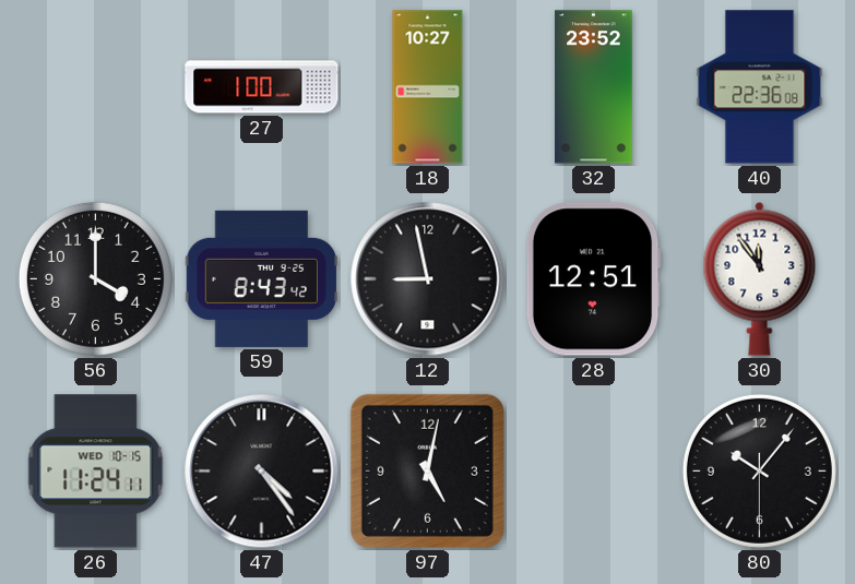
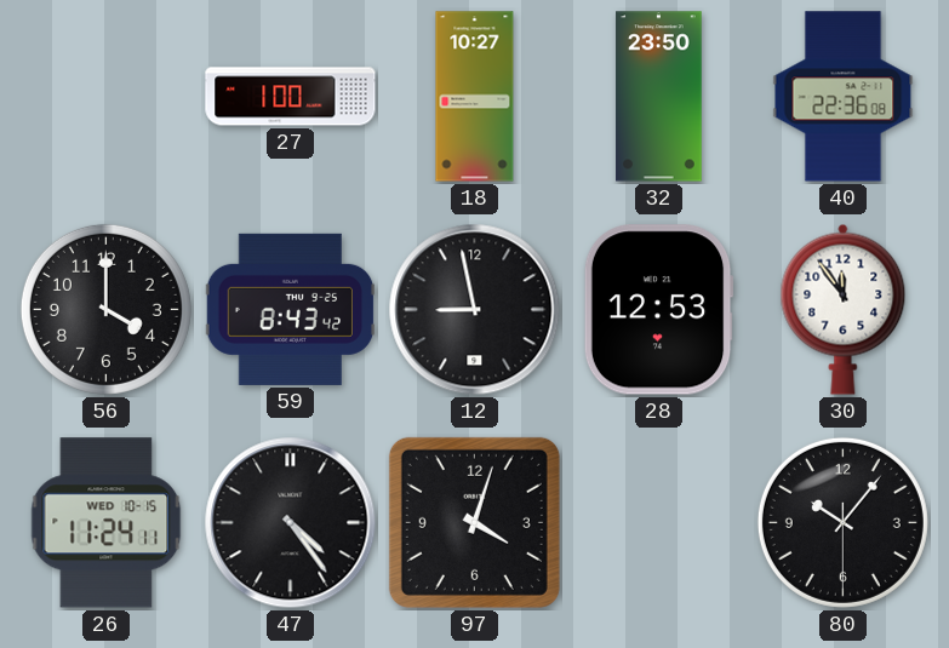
32: 23:52 -> 23:50 (659, 97)
28: 12:51 -> 12:53 (658, 310)
97: 5:02 -> 4:03 (474, 522)
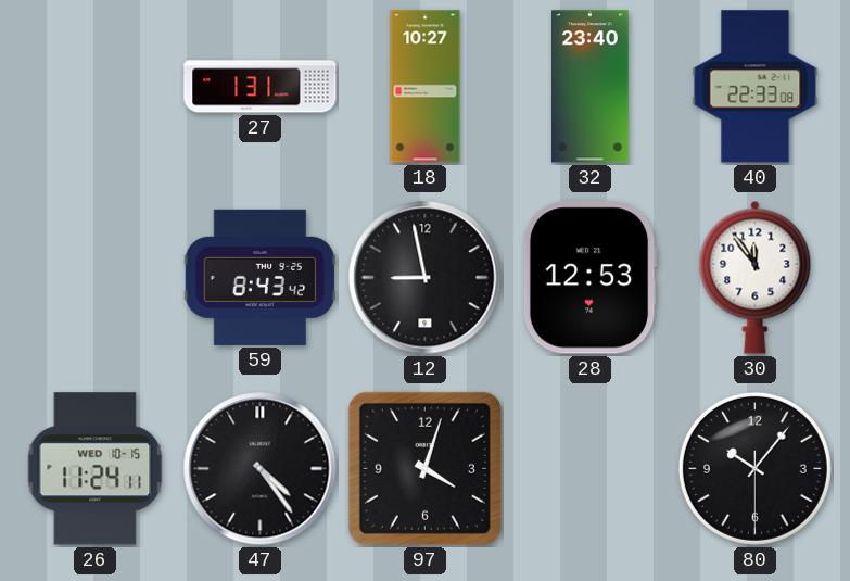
27: 1:00 -> 1:31 (261, 87)
32: 23:50 -> 23:40 (591, 87)
40: 22:36 -> 22:33 (756, 87)
56: 4:00 -> none (105, 309)
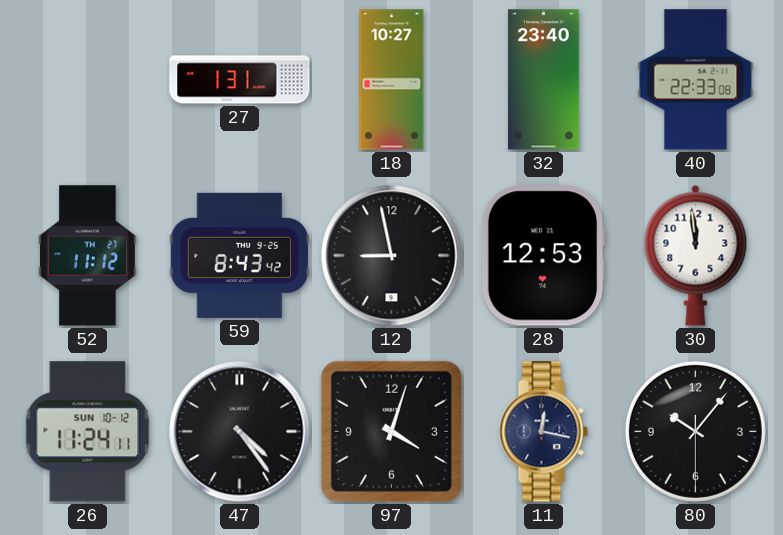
52: none -> 11:12 (88, 256)
30: 11:54 -> 11:59 (696, 255)
26 date: WED 10-15 -> SUN 10-12 (88, 432)
11: none -> 12:17 (543, 432)
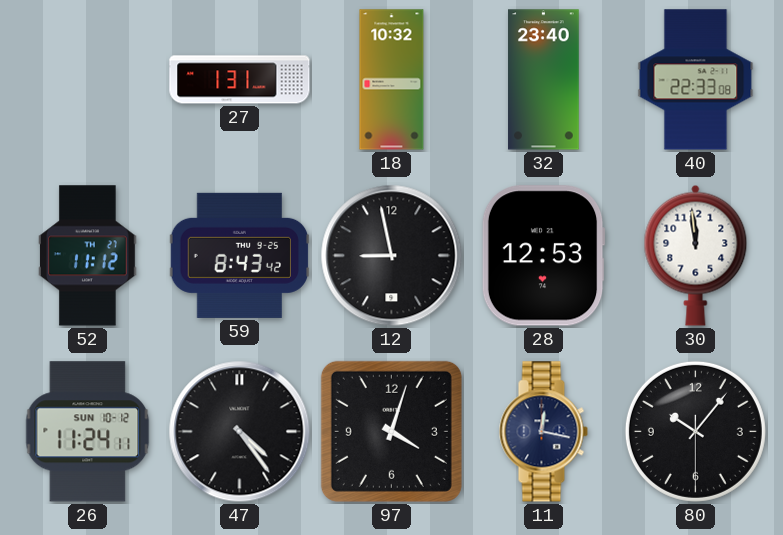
18: 10:27 -> 10:32 (392, 80)
